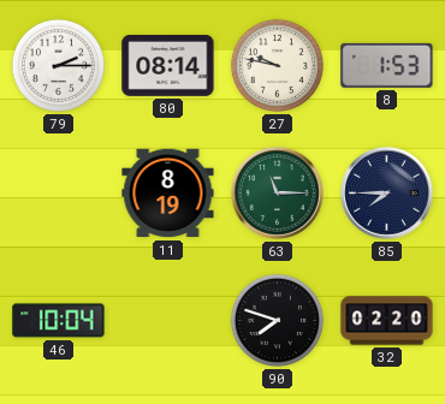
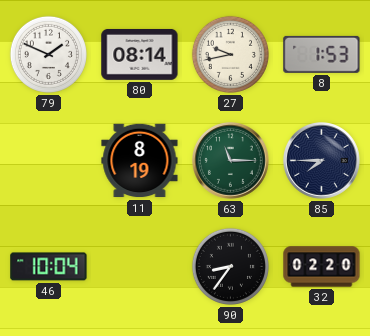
79: 2:15 -> 1:49 (48, 54)
27: 9:47 -> 9:43 (230, 54)
90: 7:48 -> 8:36 (230, 266)
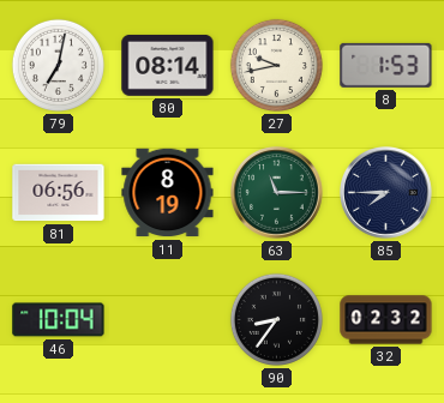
79: 1:49 -> 7:02 (58, 65)
81: none -> 06:56 (59, 193)
32: 02:20 -> 02:32 (386, 320)
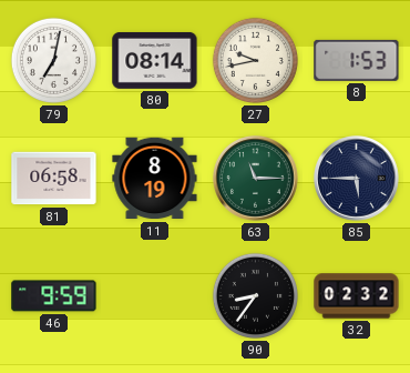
81: 06:56 -> 06:58 (54, 179)
85: 7:45 -> 5:45 (357, 179)
46: 10:04 -> 9:59 (54, 296)
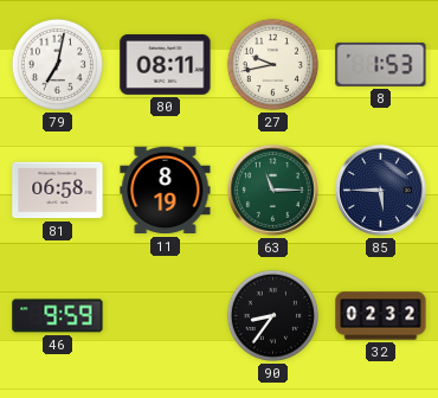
80: 08:14 -> 08:11 (166, 64)
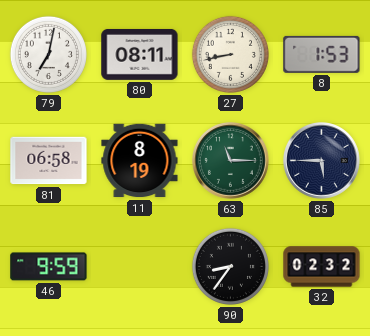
27: 9:43 -> 8:43 (230, 54)
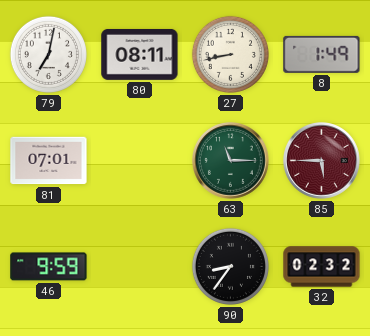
8: 1:53 -> 1:49 (322, 54)
81: 06:58 -> 07:01 (49, 161)
11: 8:19 -> none (140, 161)
85 dial: navy -> burgundy (322, 161)
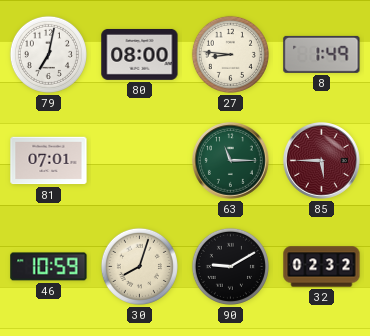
80: 08:11 -> 08:00 (140, 54)
27: 8:43 -> 8:46 (230, 54)
46: 9:59 -> 10:59 (49, 267)
30: none -> 8:03 (139, 266)
90: 8:36 -> 9:10 (230, 266)
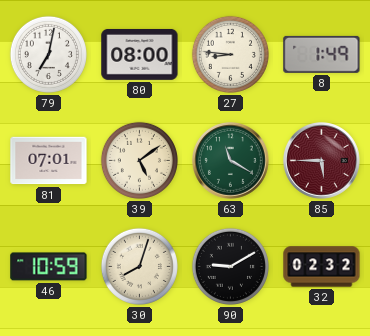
39: none -> 5:09 (139, 160)
63: 11:15 -> 11:20 (231, 161)
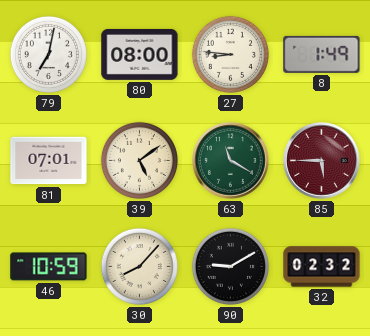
30: 8:03 -> 8:07 (139, 266)
